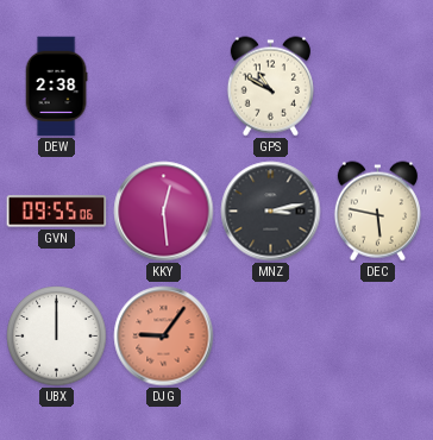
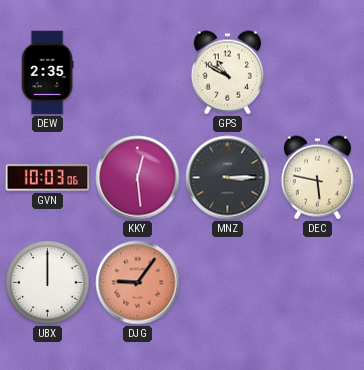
DEW: 2:38 -> 2:35 (47, 73)
GVN: 09:55 -> 10:03 (48, 178)
MNZ: 3:13 -> 3:15 (228, 178)
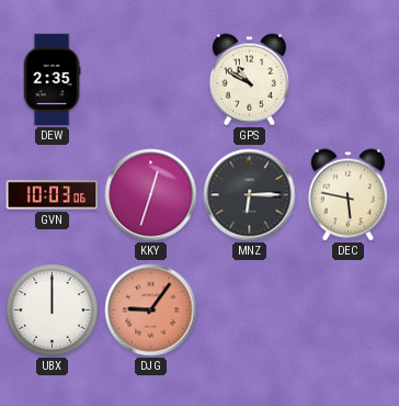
KKY: 12:29 -> 12:33 (151, 195)
MNZ: 3:15 -> 6:15 (250, 195)
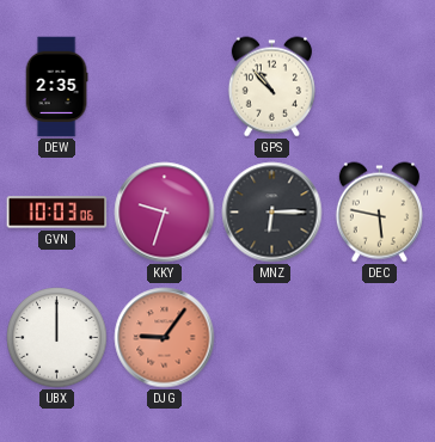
GPS: 10:50 -> 10:53 (271, 87)
KKY: 12:33 -> 9:33 (165, 213)
